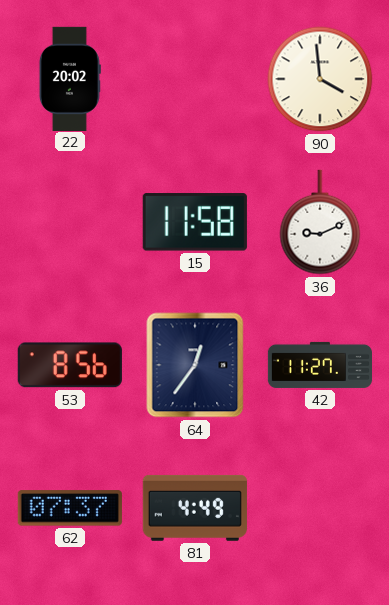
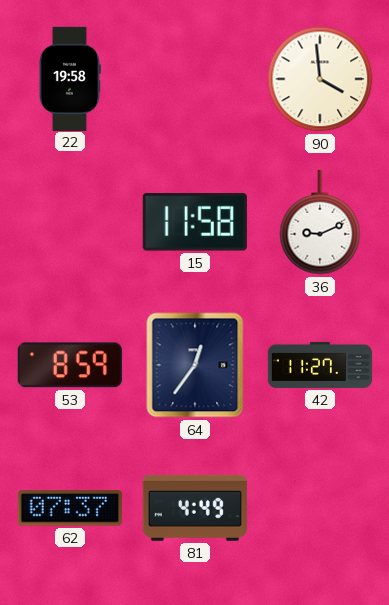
22: 20:02 -> 19:58 (70, 78)
53: 8:56 -> 8:59 (70, 365)
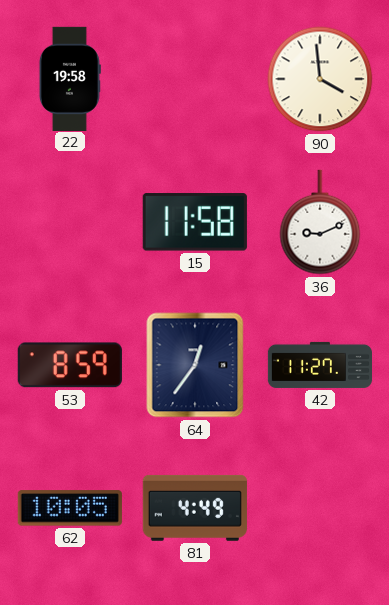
62: 07:37 -> 10:05 (70, 508)
